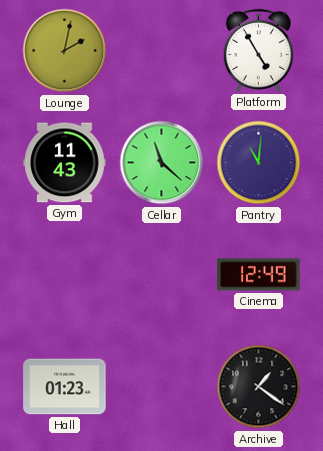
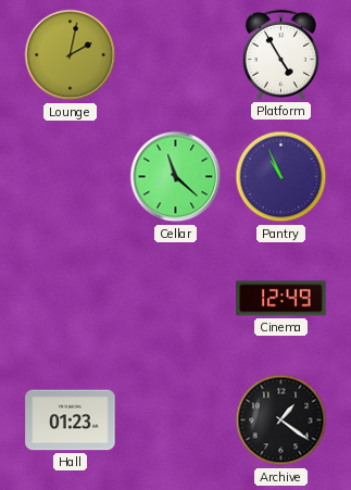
Gym: 11:43 -> none (65, 163)
Pantry: 11:01 -> 10:56 (281, 177)
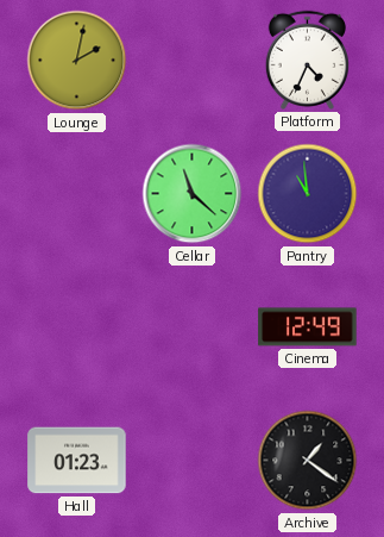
Platform: 4:55 -> 4:34 (307, 60)
Pantry: 10:56 -> 10:59 (308, 194)
